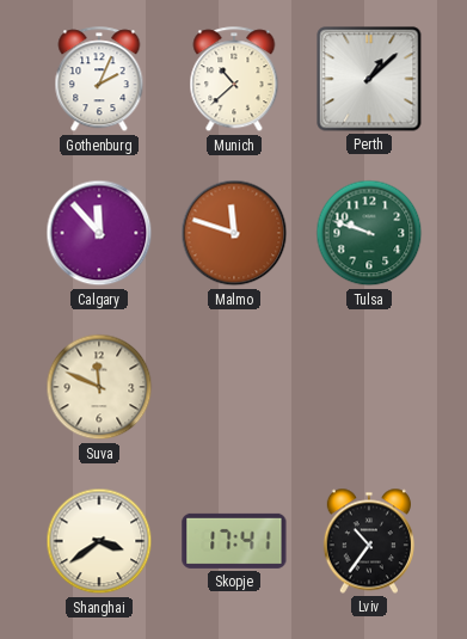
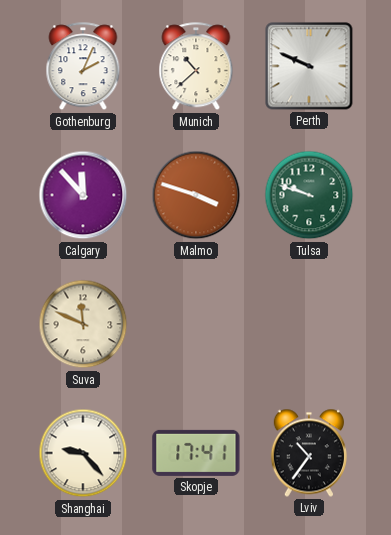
Perth: 1:08 -> 9:49 (309, 66)
Malmo: 11:48 -> 3:48 (196, 195)
Shanghai: 3:39 -> 9:23 (83, 453)
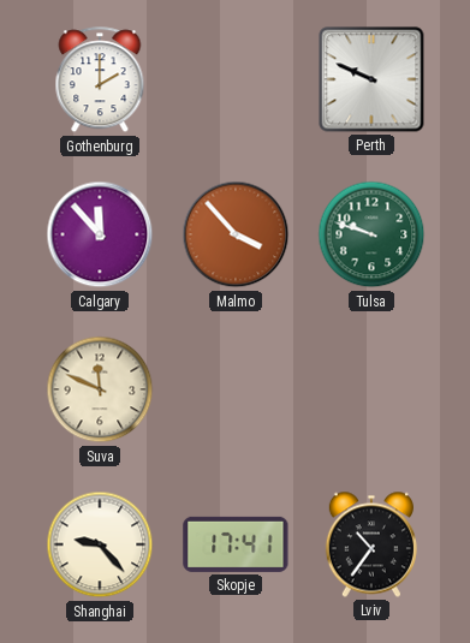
Gothenburg: 2:04 -> 2:00 (100, 81)
Munich: 10:38 -> none (196, 67)
Malmo: 3:48 -> 3:53 (236, 234)
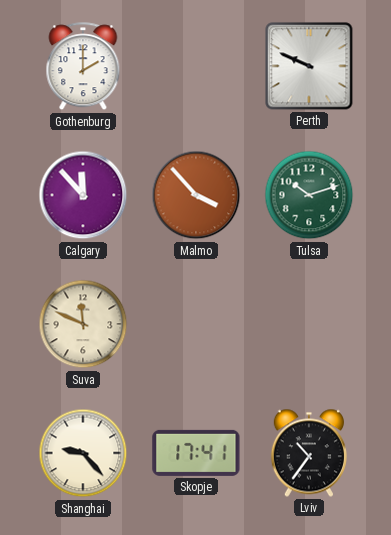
Tulsa: 9:48 -> 10:12 (309, 195)
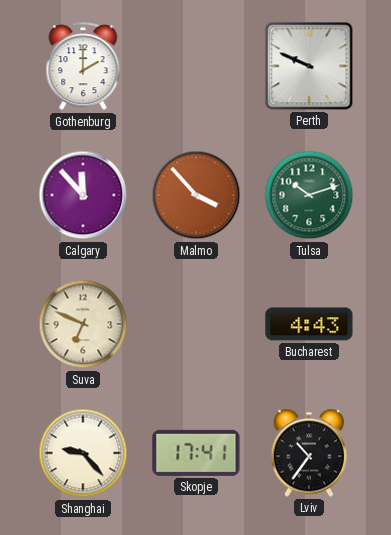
Suva: 11:49 -> 6:49 (83, 324)
Bucharest: none -> 4:43 (309, 324)
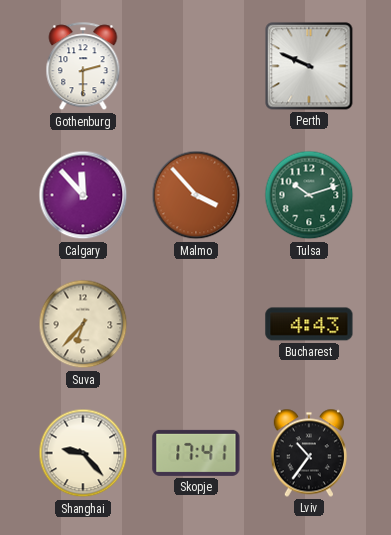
Gothenburg: 2:00 -> 2:30 (83, 67)
Suva: 6:49 -> 6:37 (83, 324)
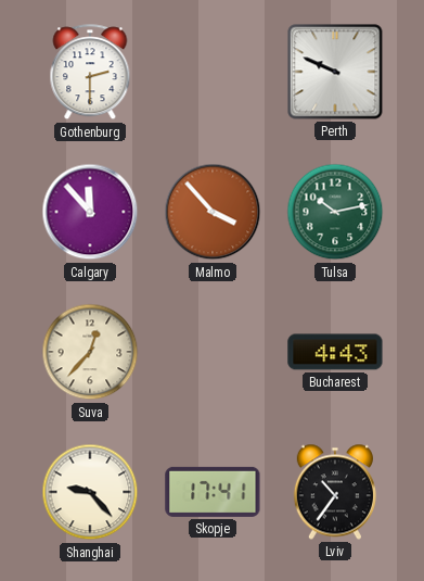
Tulsa: 10:12 -> 10:13 (335, 212)
Suva: 6:37 -> 12:37 (90, 352)
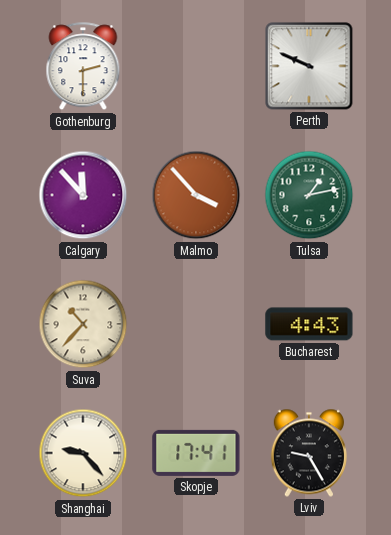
Tulsa: 10:13 -> 1:13 (309, 195)
Suva: 12:37 -> 10:37 (83, 324)
Lviv: 10:36 -> 9:25 (309, 453)
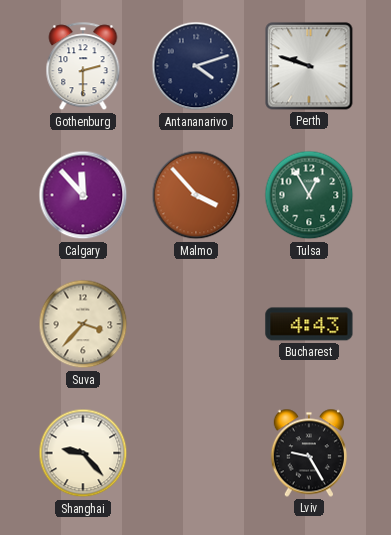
Antananarivo: none -> 4:12 (196, 66)
Perth: 9:49 -> 9:48 (309, 66)
Tulsa: 1:13 -> 12:55 (309, 195)
Suva: 10:37 -> 3:37 (83, 324)
Skopje: 17:41 -> none (196, 453)
